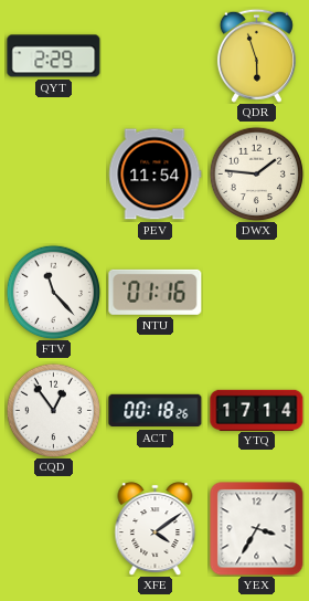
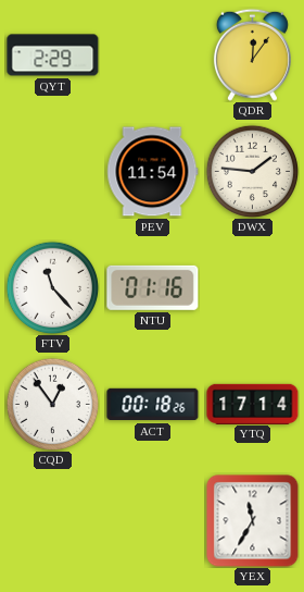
QDR: 5:57 -> 12:06 (252, 54)
XFE: 4:09 -> none (156, 529)
YEX: 3:35 -> 11:35 (253, 521)
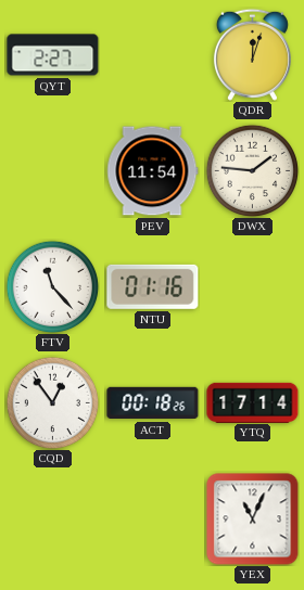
QYT: 2:29 -> 2:27 (53, 55)
QDR: 12:06 -> 12:03 (252, 54)
YEX: 11:35 -> 11:04 (253, 520)
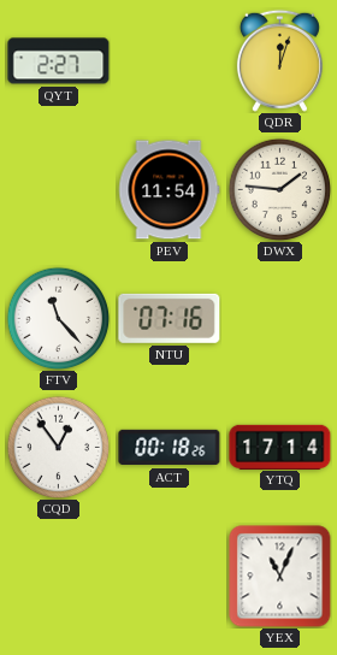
NTU: 01:16 -> 07:16 (170, 318)
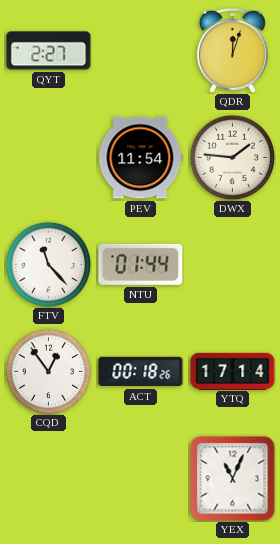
NTU: 07:16 -> 01:44 (141, 264)
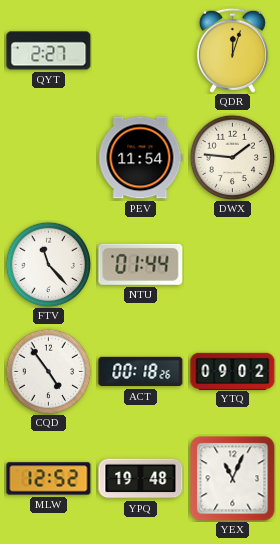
CQD: 12:54 -> 4:54 (48, 371)
YTQ: 17:14 -> 09:02 (233, 371)
MLW: none -> 12:52 (49, 479)
YPQ: none -> 19:48 (141, 479)
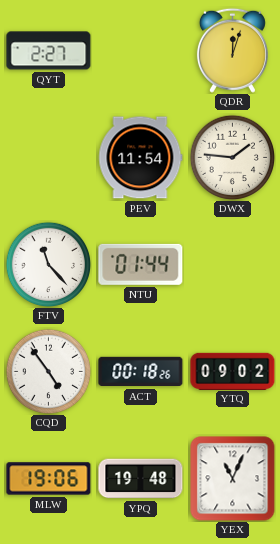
MLW: 12:52 -> 19:06 (49, 479)
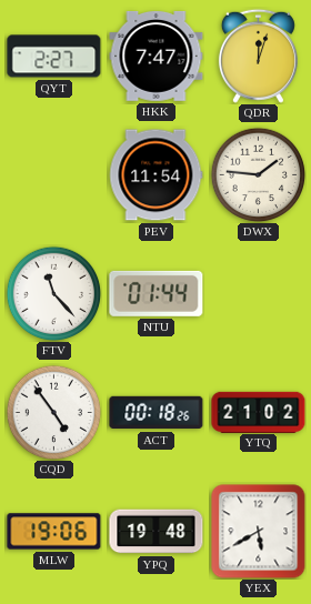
HKK: none -> 7:47 (157, 56)
YTQ: 09:02 -> 21:02 (259, 412)
YEX: 11:04 -> 5:40 (259, 532)
